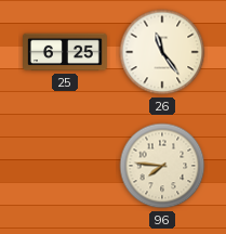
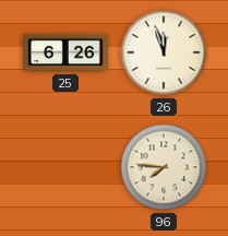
25: 6:25 -> 6:26 (67, 52)
26: 11:24 -> 11:57 (164, 52)
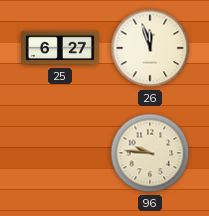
25: 6:26 -> 6:27 (61, 48)
96: 7:46 -> 9:46 (150, 153)
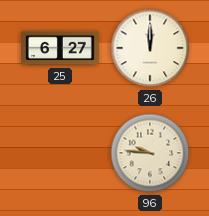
26: 11:57 -> 12:00 (150, 48)
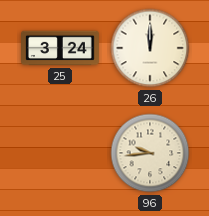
25: 6:27 -> 3:24 (61, 48)
96: 9:46 -> 9:44 (150, 153)
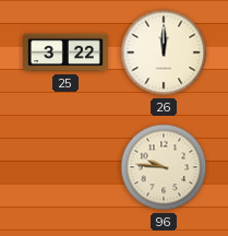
25: 3:24 -> 3:22 (67, 52)
96: 9:44 -> 9:46 (164, 167)
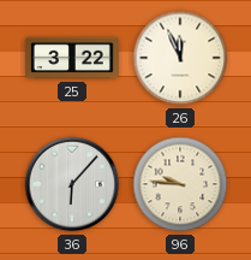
26: 12:00 -> 11:56 (180, 58)
36: none -> 6:07 (72, 184)
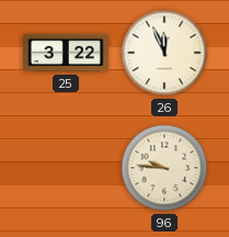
36: 6:07 -> none (72, 184)
